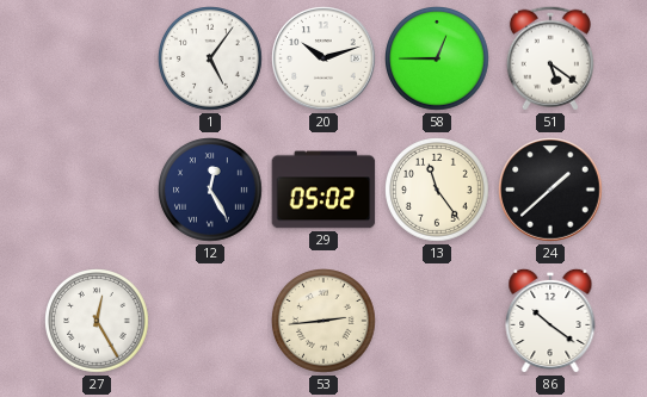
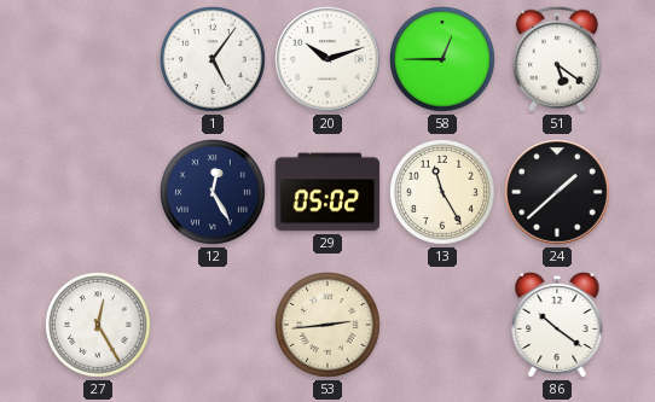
13: 11:24 -> 11:25 (444, 193)
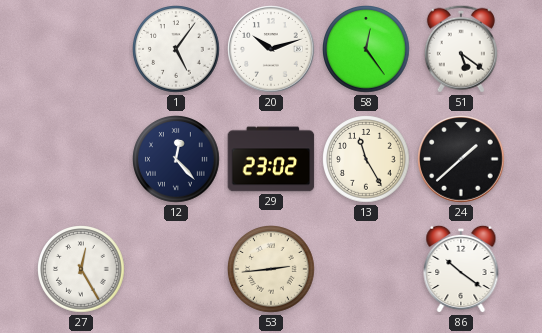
58: 12:45 -> 12:24 (367, 50)
12: 12:25 -> 12:23 (177, 160)
29: 05:02 -> 23:02 (271, 159)
